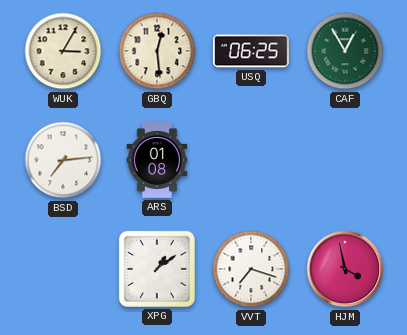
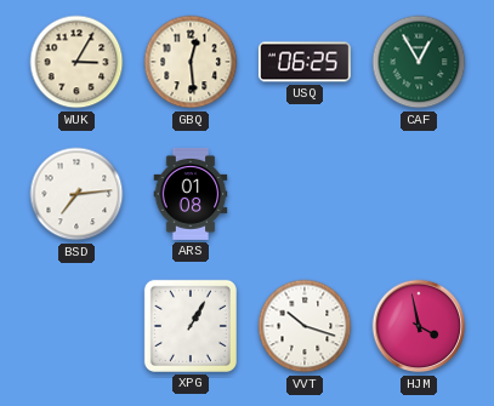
XPG: 1:09 -> 1:05 (191, 326)
VVT: 7:18 -> 10:18 (305, 326)
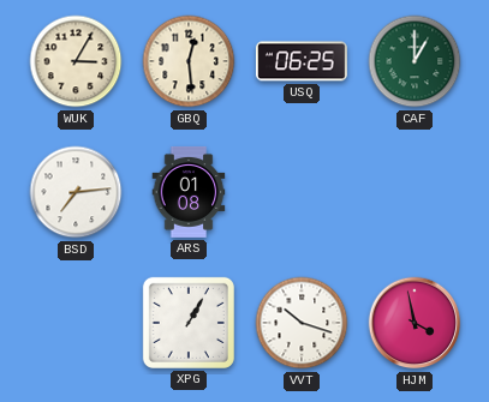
CAF: 12:55 -> 1:00 (415, 61)
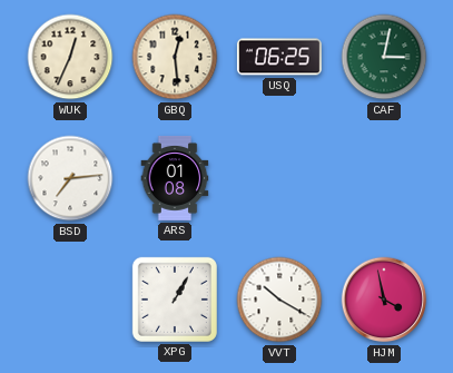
WUK: 3:05 -> 12:34 (70, 57)
CAF: 1:00 -> 3:02 (384, 57)
VVT: 10:18 -> 10:20 (279, 300)
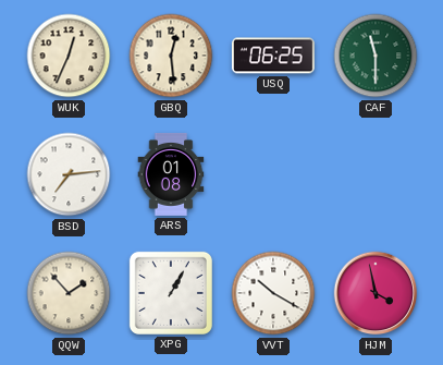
CAF: 3:02 -> 11:30 (376, 56)
QQW: none -> 1:53 (69, 293)
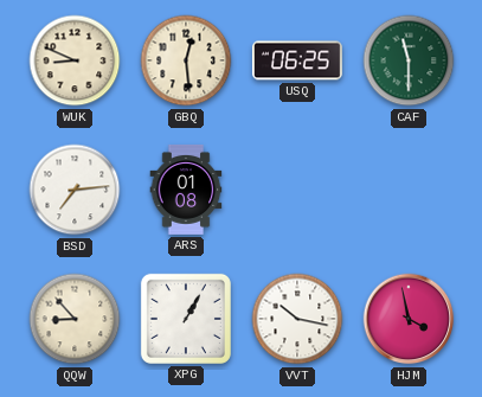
WUK: 12:34 -> 8:49 (75, 60)
QQW: 1:53 -> 8:53 (75, 319)
VVT: 10:20 -> 10:17 (297, 319)
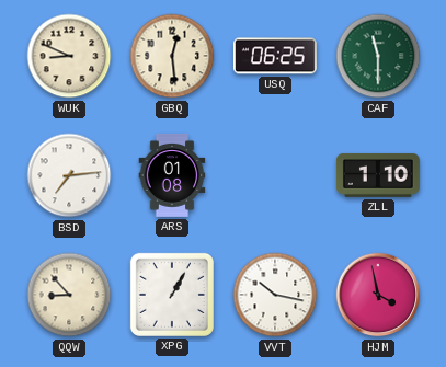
ZLL: none -> 1:10 (378, 175)
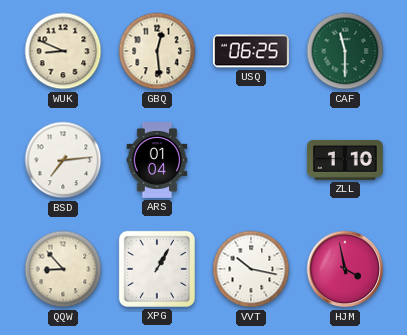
ARS: 01:08 -> 01:04 (157, 161)
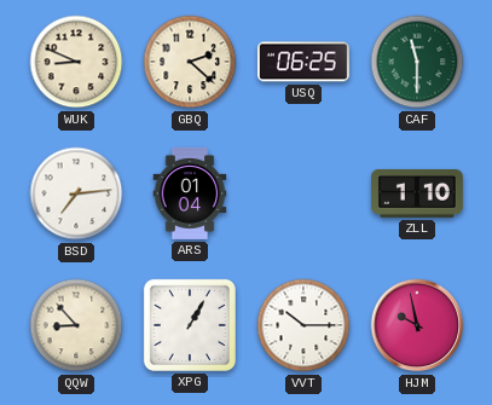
GBQ: 12:29 -> 2:22 (190, 62)
VVT: 10:17 -> 10:15 (303, 325)
HJM: 3:58 -> 9:58 (417, 325)
